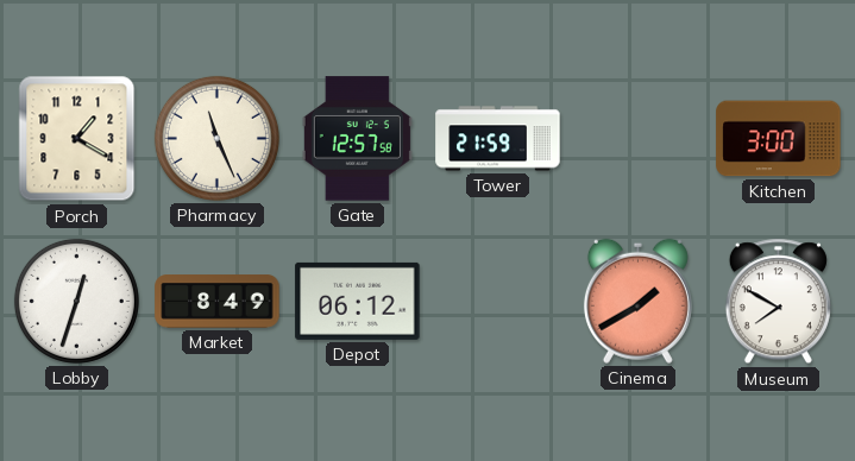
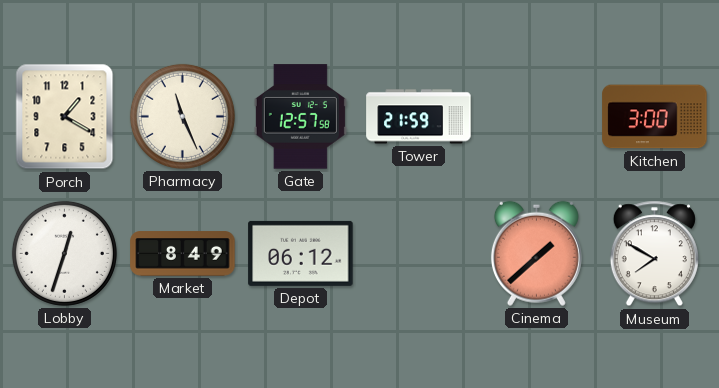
Cinema: 1:40 -> 1:38 (536, 253)
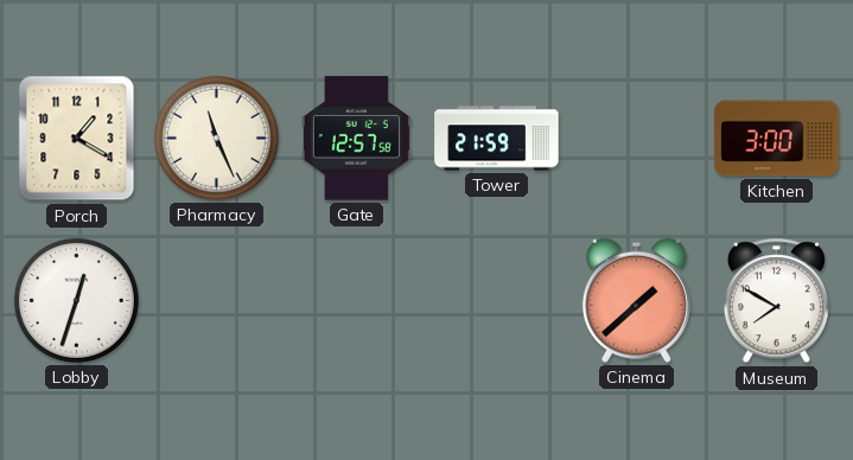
Market: 8:49 -> none (183, 254)
Depot: 06:12 -> none (301, 253)
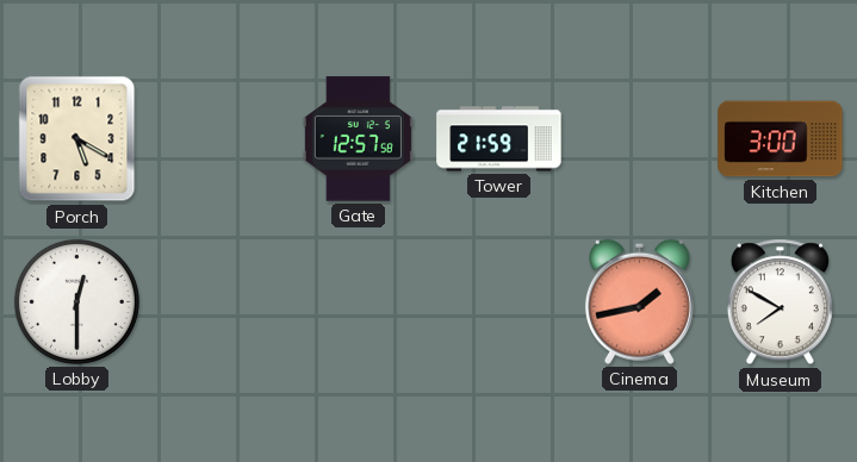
Porch: 1:20 -> 5:20 (77, 139)
Pharmacy: 11:26 -> none (216, 138)
Lobby: 12:33 -> 12:30 (76, 301)
Cinema: 1:38 -> 1:43 (639, 301)
